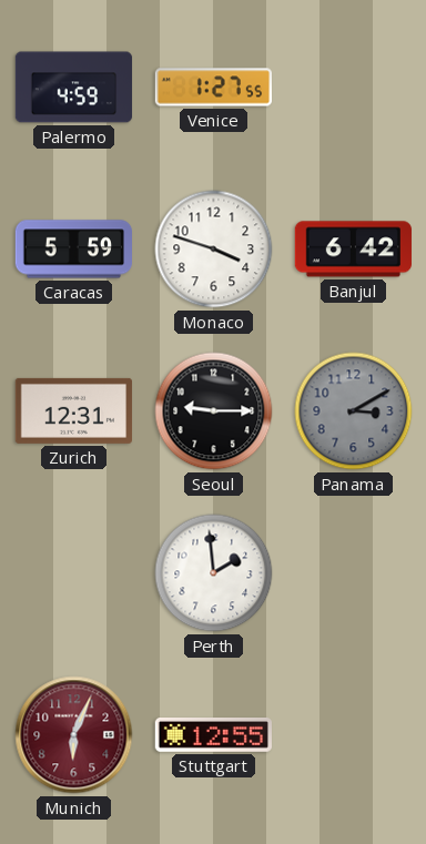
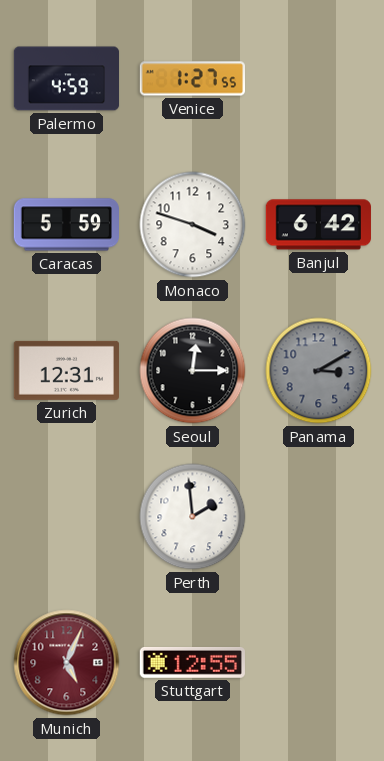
Seoul: 9:15 -> 12:15 (193, 371)
Munich: 6:04 -> 5:04 (67, 663)
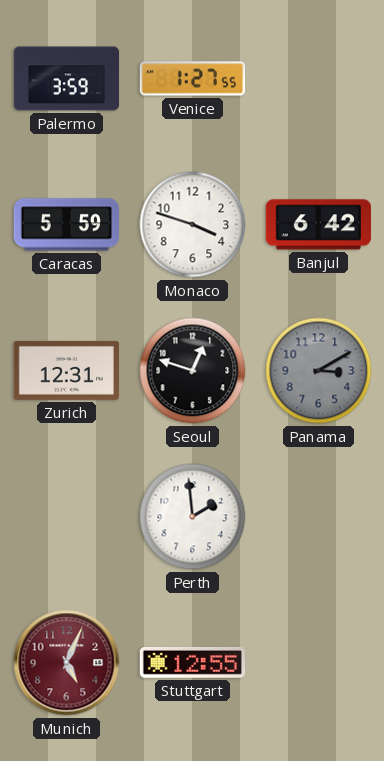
Palermo: 4:59 -> 3:59 (67, 79)
Seoul: 12:15 -> 12:48 (193, 371)
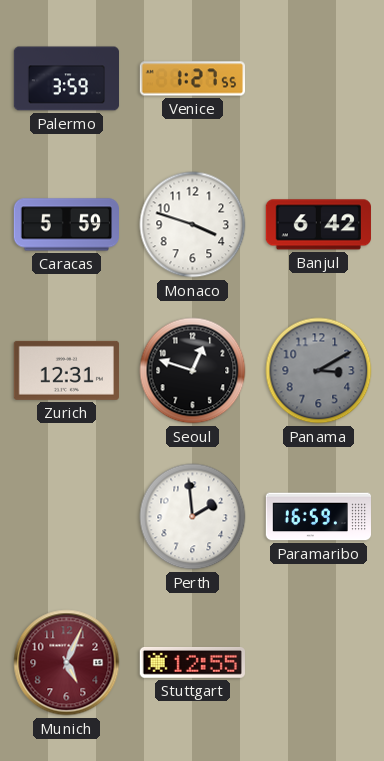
Paramaribo: none -> 16:59 (318, 517)
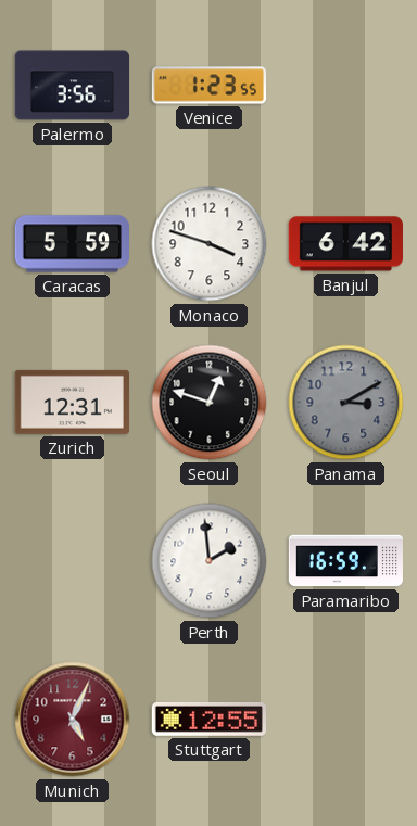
Palermo: 3:59 -> 3:56 (73, 86)
Venice: 1:27 -> 1:23 (208, 86)
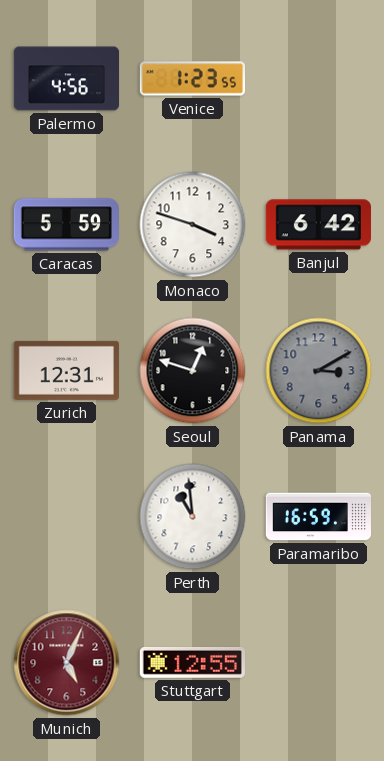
Palermo: 3:56 -> 4:56 (67, 79)
Perth: 1:59 -> 10:59 (193, 517)
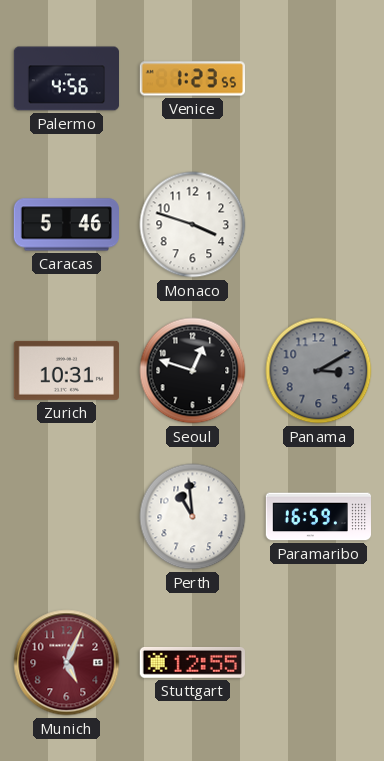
Caracas: 5:59 -> 5:46 (66, 225)
Banjul: 6:42 -> none (318, 225)
Zurich: 12:31 -> 10:31 (66, 370)
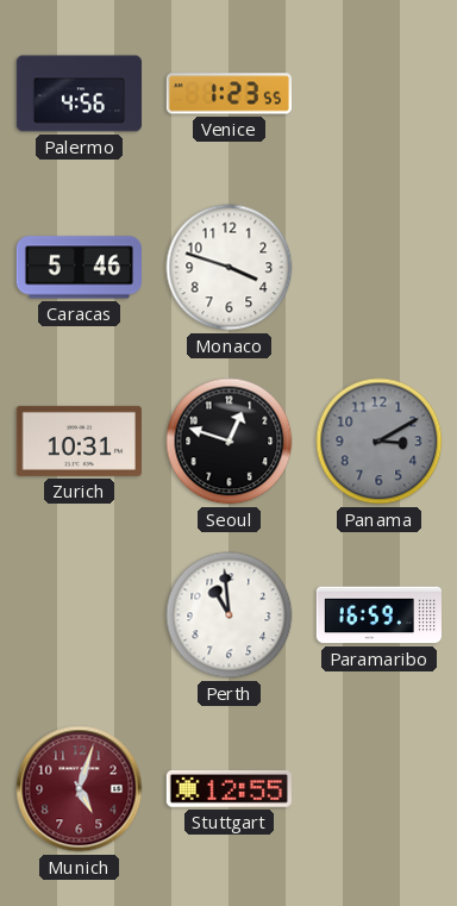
Munich: 5:04 -> 5:03 (80, 789)
